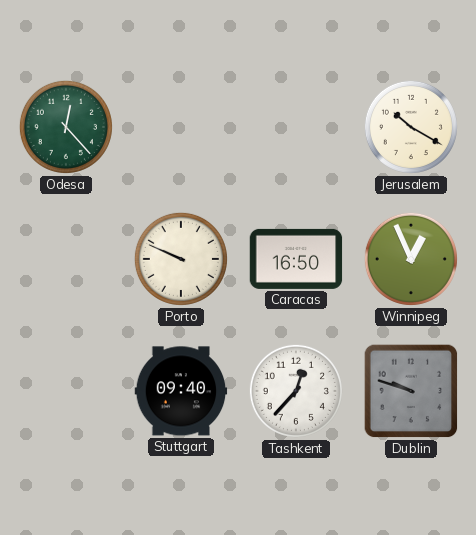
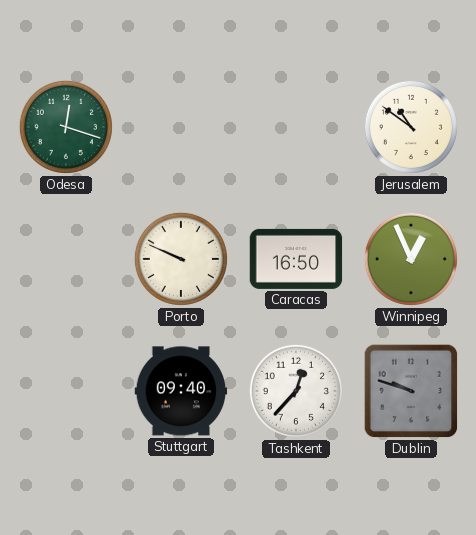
Odesa: 12:23 -> 12:18 (66, 127)
Jerusalem: 10:20 -> 10:51 (411, 127)
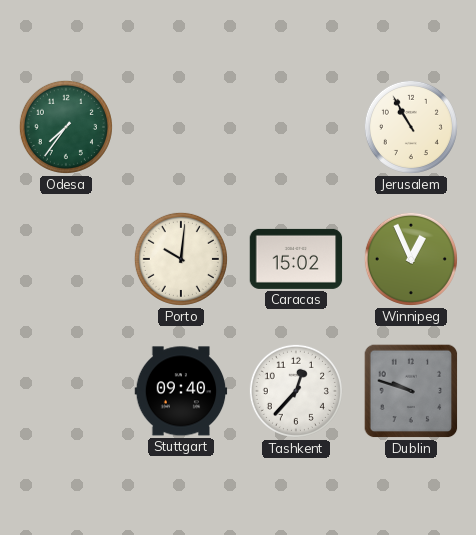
Odesa: 12:18 -> 7:36 (66, 127)
Jerusalem: 10:51 -> 10:55 (411, 127)
Porto: 9:49 -> 10:01 (181, 259)
Caracas: 16:50 -> 15:02 (296, 259)
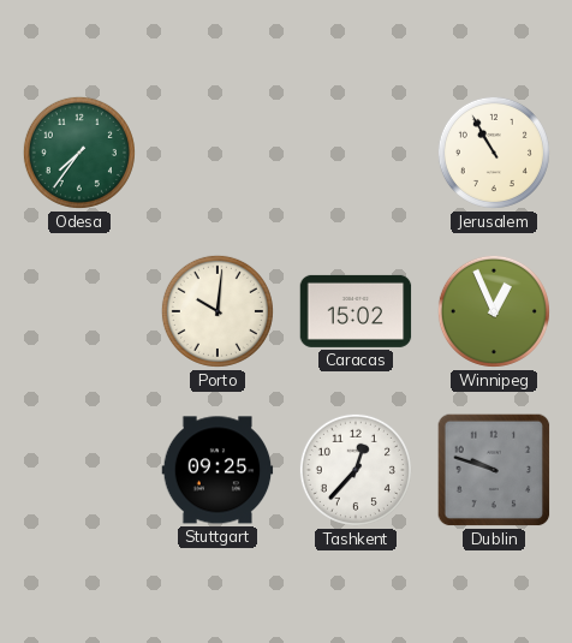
Stuttgart: 09:40 -> 09:25 (218, 470)
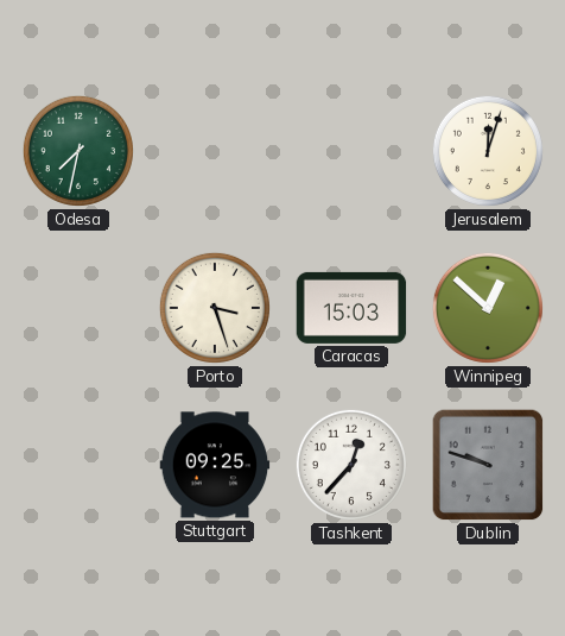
Odesa: 7:36 -> 7:32 (78, 151)
Jerusalem: 10:55 -> 12:03 (488, 151)
Porto: 10:01 -> 3:27 (215, 308)
Caracas: 15:02 -> 15:03 (351, 308)
Winnipeg: 12:56 -> 12:52 (488, 308)
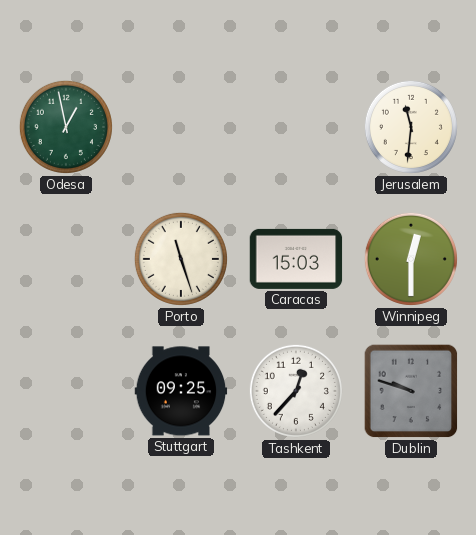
Odesa: 7:32 -> 12:58 (66, 127)
Jerusalem: 12:03 -> 11:31 (411, 127)
Porto: 3:27 -> 11:27 (181, 259)
Winnipeg: 12:52 -> 12:30 (411, 259)
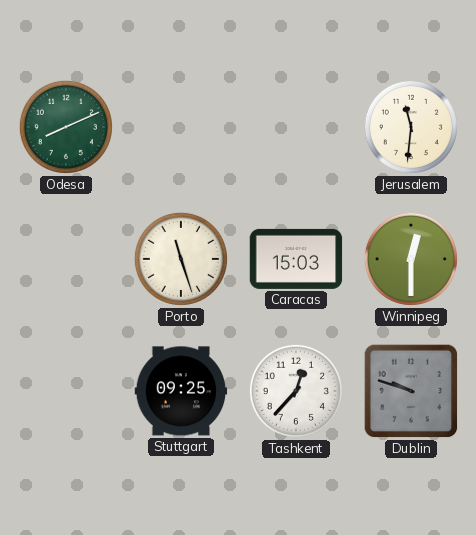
Odesa: 12:58 -> 8:11 (66, 127)
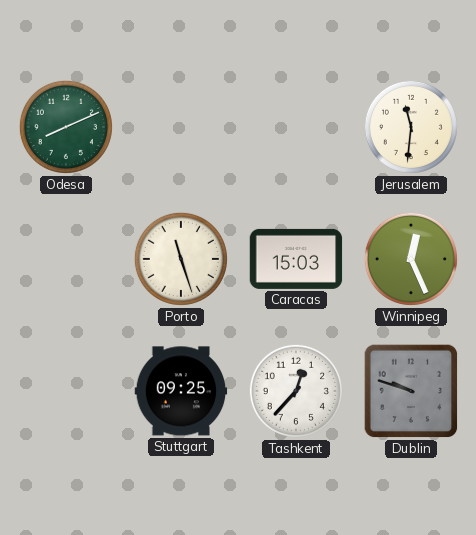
Winnipeg: 12:30 -> 12:26 (411, 259)
